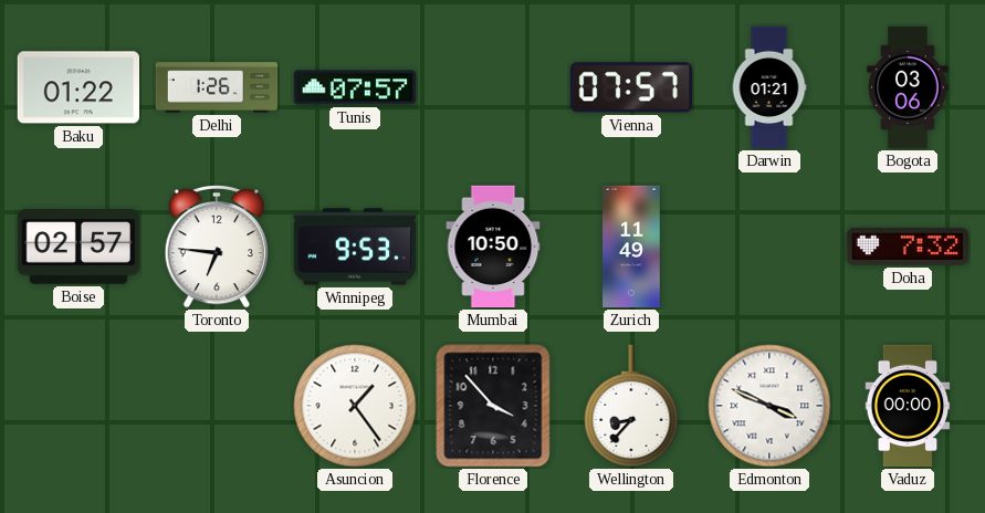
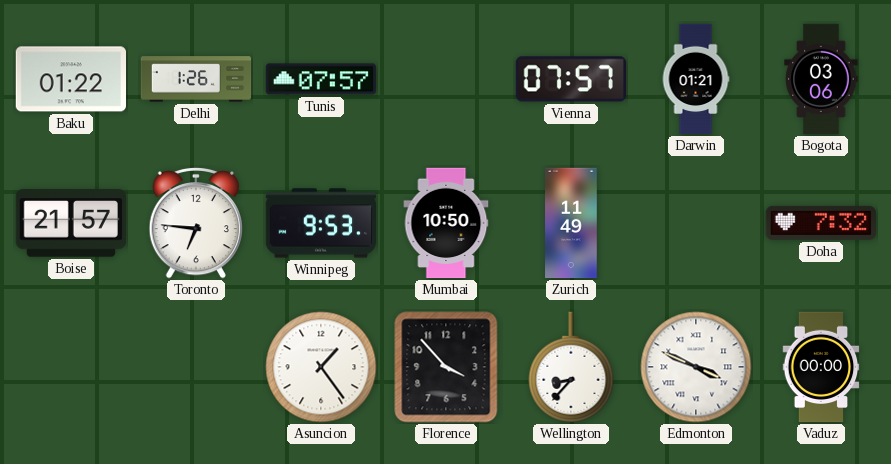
Boise: 02:57 -> 21:57 (70, 223)
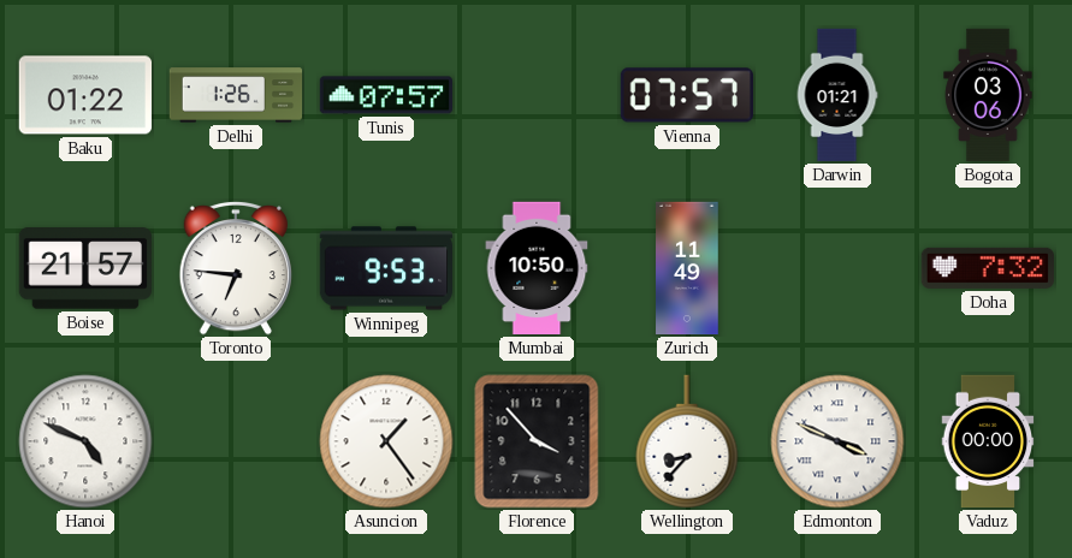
Hanoi: none -> 4:49 (85, 441)
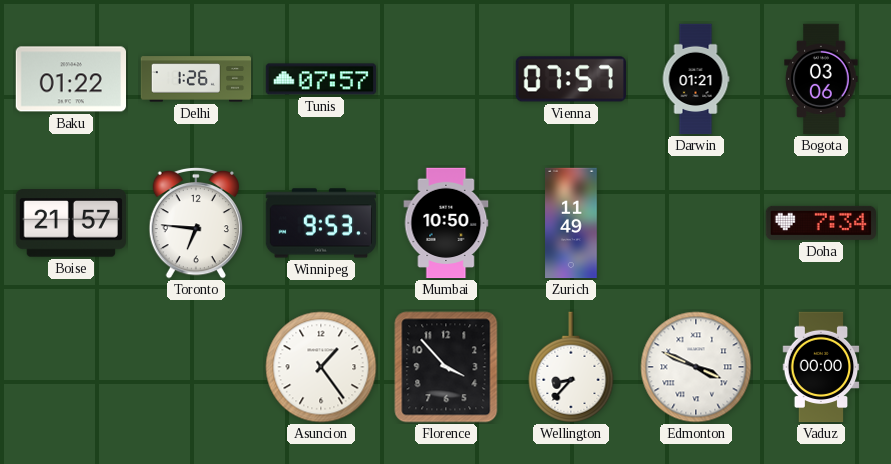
Doha: 7:32 -> 7:34 (820, 223)
Hanoi: 4:49 -> none (85, 441)
